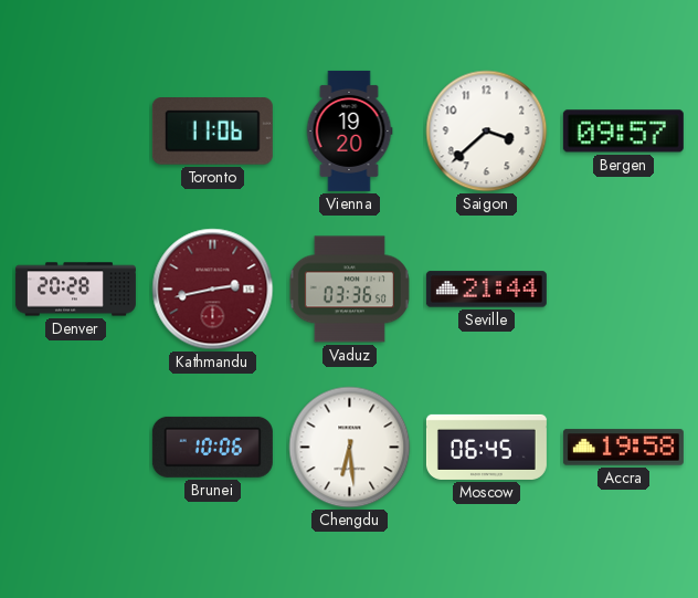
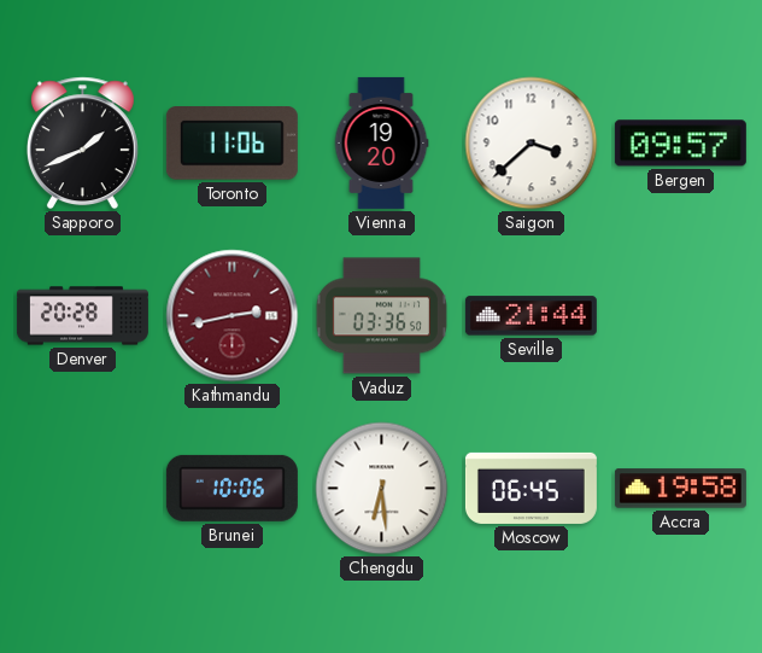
Sapporo: none -> 1:41 (82, 144)
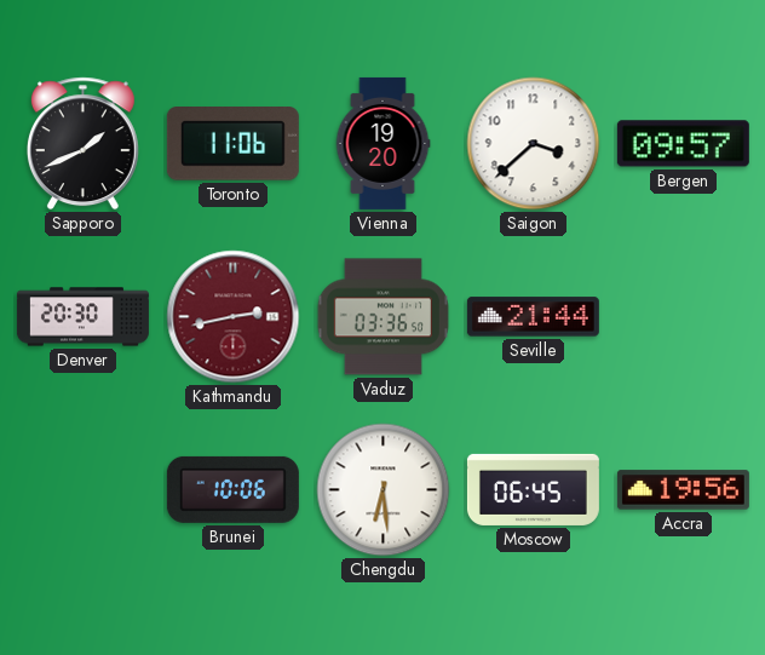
Denver: 20:28 -> 20:30 (82, 317)
Accra: 19:58 -> 19:56 (683, 490)
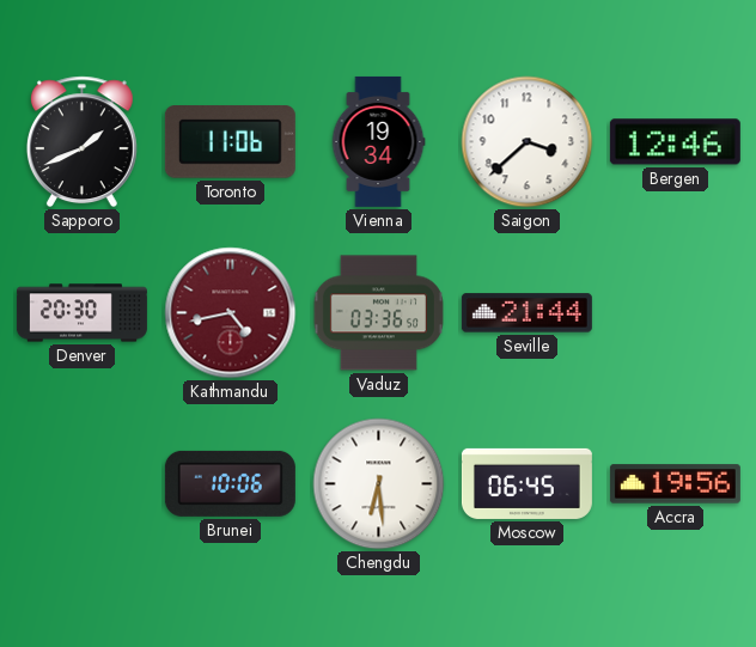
Vienna: 19:20 -> 19:34 (378, 141)
Bergen: 09:57 -> 12:46 (675, 142)
Kathmandu: 2:43 -> 4:43 (231, 313)
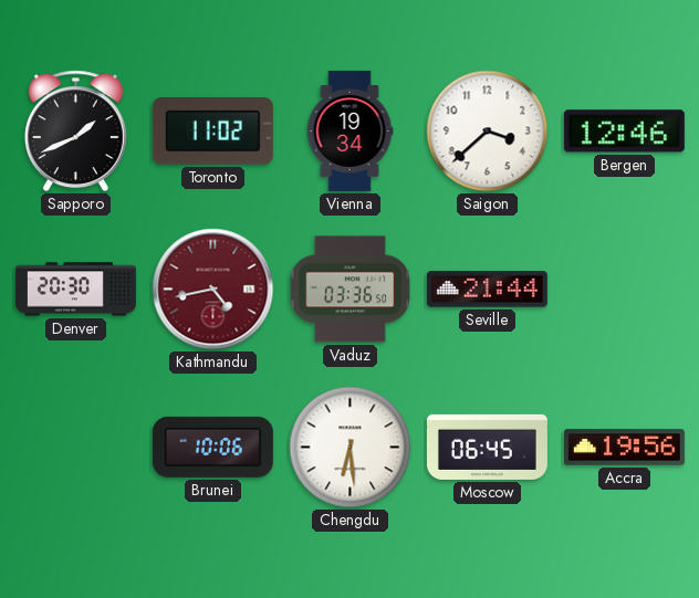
Toronto: 11:06 -> 11:02 (212, 132)
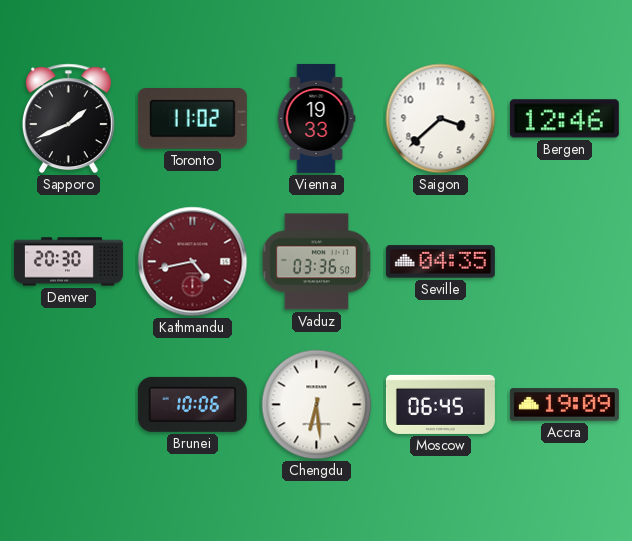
Vienna: 19:34 -> 19:33 (316, 118)
Seville: 21:44 -> 04:35 (440, 262)
Accra: 19:56 -> 19:09 (564, 405)
